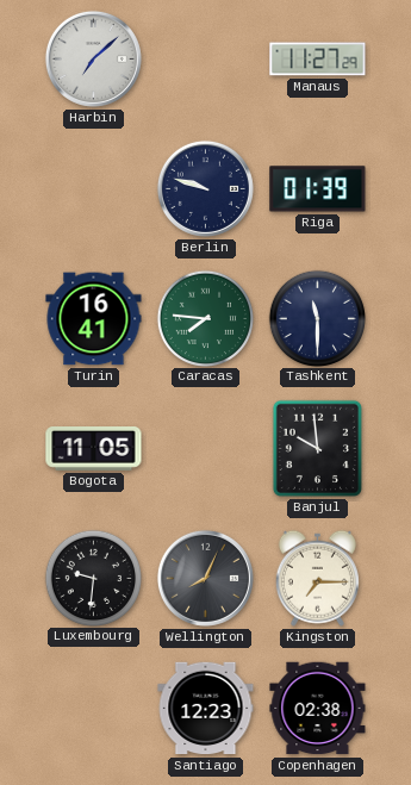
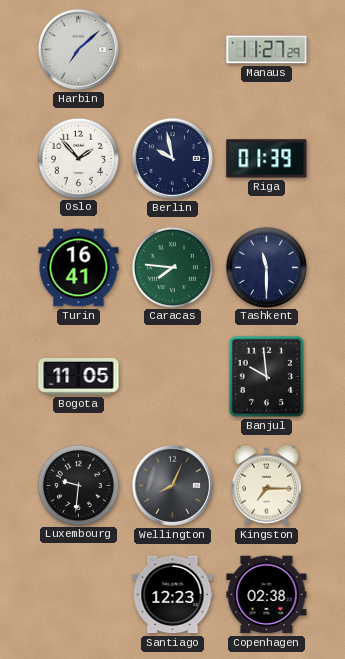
Oslo: none -> 1:53 (78, 158)
Berlin: 9:48 -> 9:58 (172, 158)
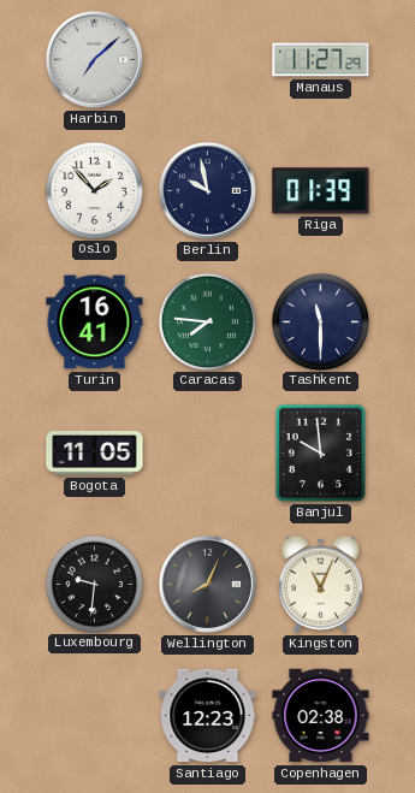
Kingston: 7:15 -> 11:04 (320, 584)
